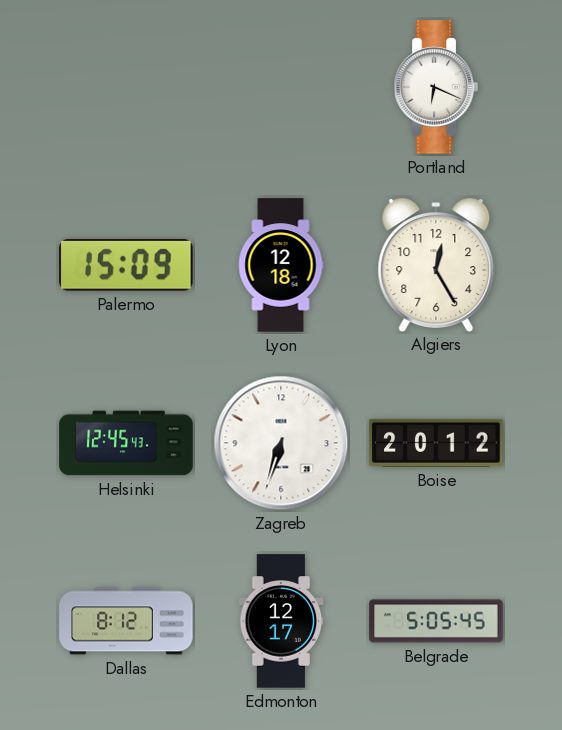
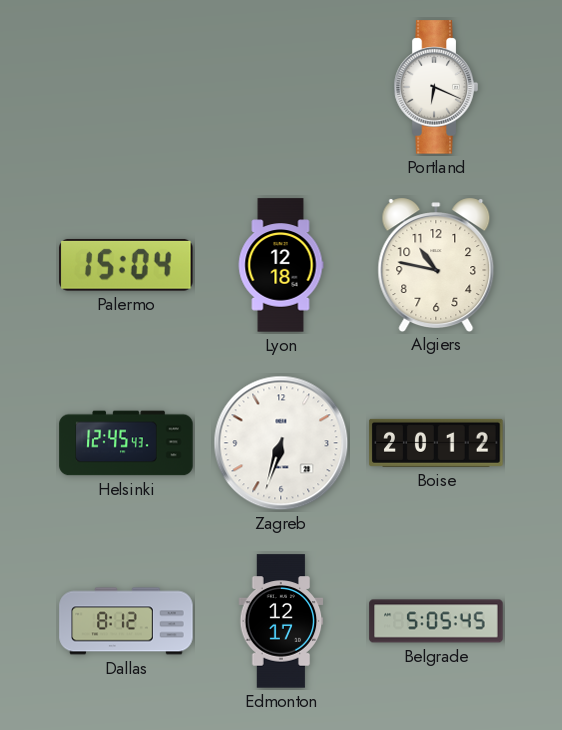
Palermo: 15:09 -> 15:04 (126, 265)
Algiers: 12:25 -> 10:47 (436, 264)
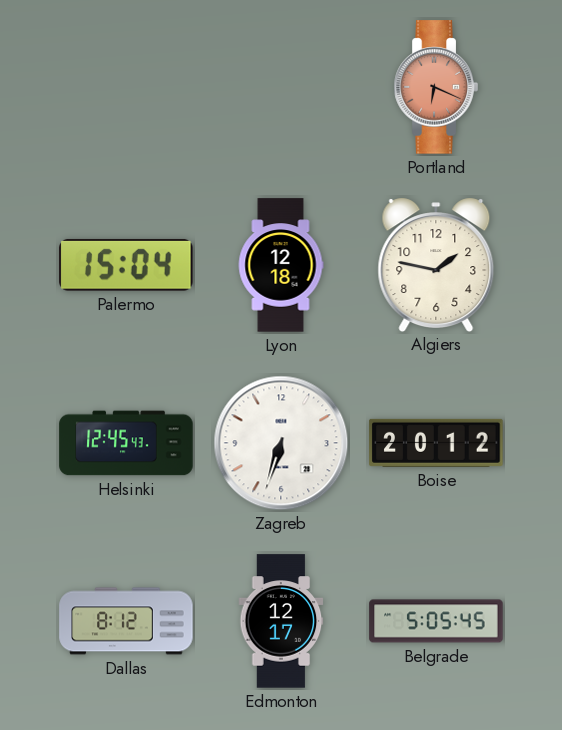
Portland dial: white -> salmon (436, 87)
Algiers: 10:47 -> 1:47 (436, 264)
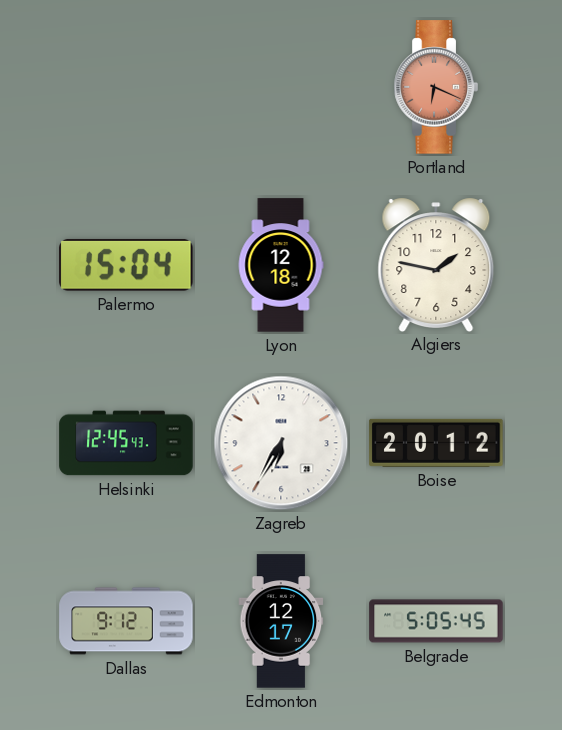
Zagreb: 6:33 -> 6:35 (281, 443)
Dallas: 8:12 -> 9:12 (126, 621)
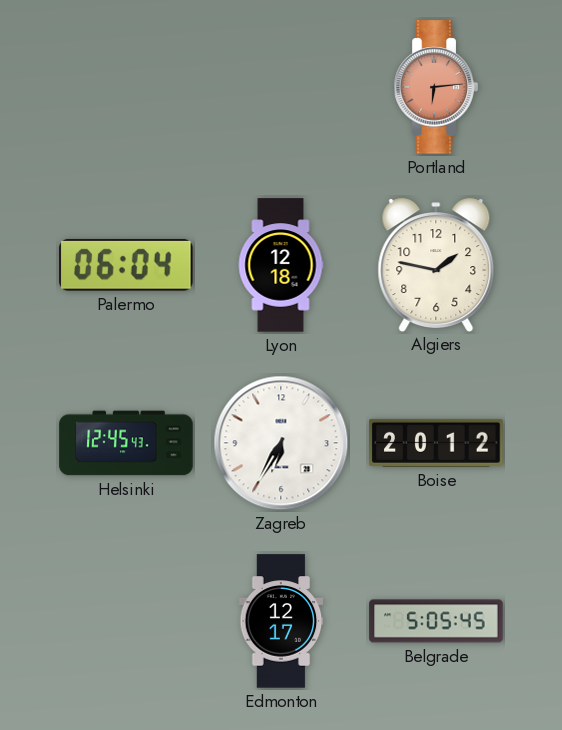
Portland: 6:19 -> 6:14 (436, 87)
Palermo: 15:04 -> 06:04 (126, 265)
Dallas: 9:12 -> none (126, 621)
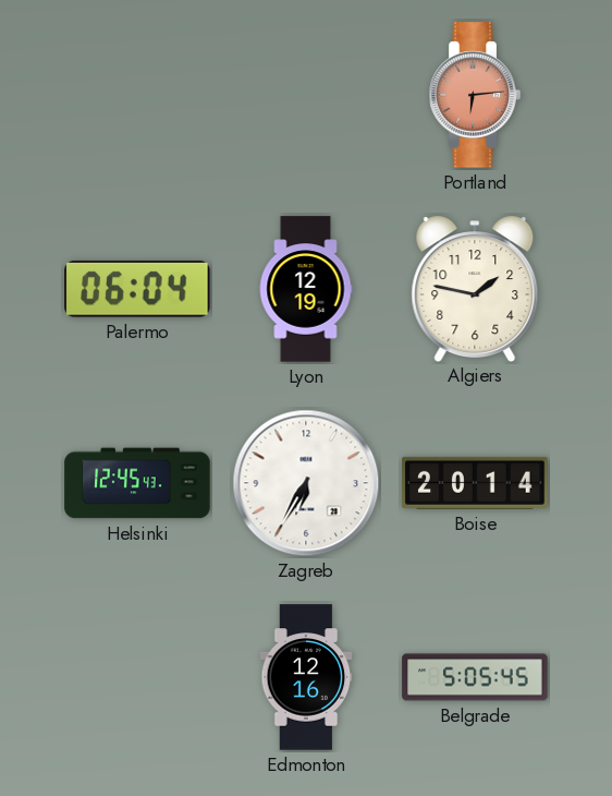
Lyon: 12:18 -> 12:19 (306, 289)
Boise: 20:12 -> 20:14 (475, 483)
Edmonton: 12:17 -> 12:16 (306, 677)
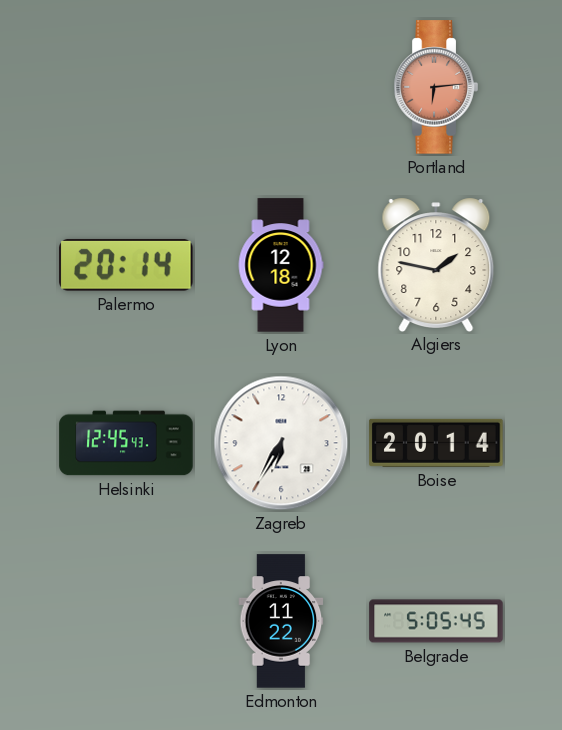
Palermo: 06:04 -> 20:14 (126, 265)
Lyon: 12:19 -> 12:18 (281, 265)
Edmonton: 12:16 -> 11:22 (281, 621)
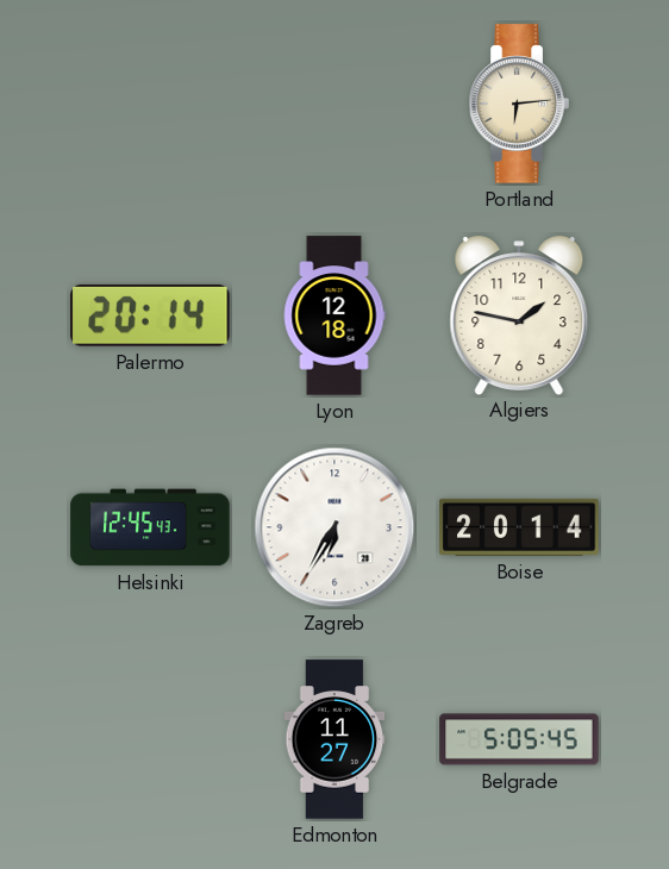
Portland dial: salmon -> cream (519, 104)
Edmonton: 11:22 -> 11:27 (334, 739)
